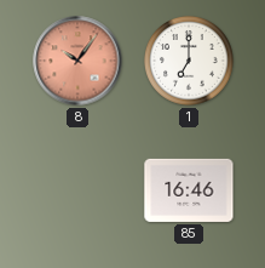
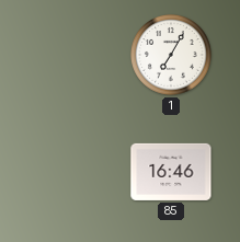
8: 10:06 -> none (77, 61)
1: 7:00 -> 7:05 (172, 56)
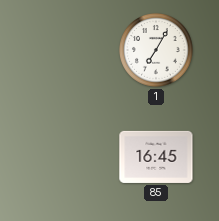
85: 16:46 -> 16:45 (156, 157)
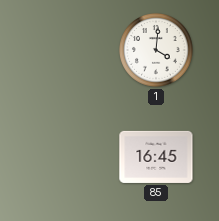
1: 7:05 -> 4:01 (157, 51)
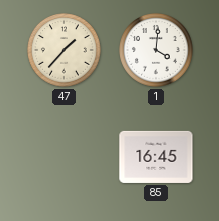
47: none -> 1:37 (65, 51)
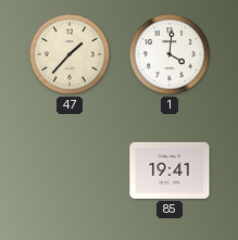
85: 16:45 -> 19:41 (170, 170)
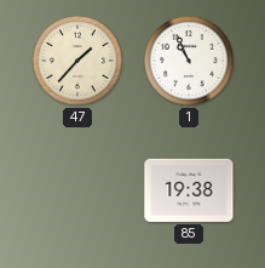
1: 4:01 -> 10:56 (190, 62)
85: 19:41 -> 19:38 (189, 190)
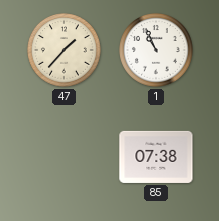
85: 19:38 -> 07:38 (156, 157)
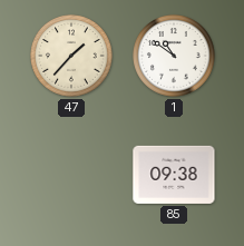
1: 10:56 -> 10:51 (175, 57)
85: 07:38 -> 09:38 (174, 175)
